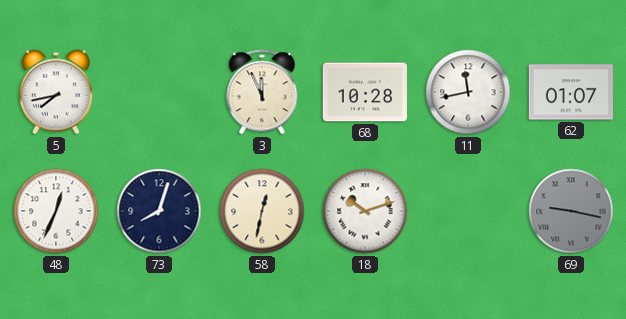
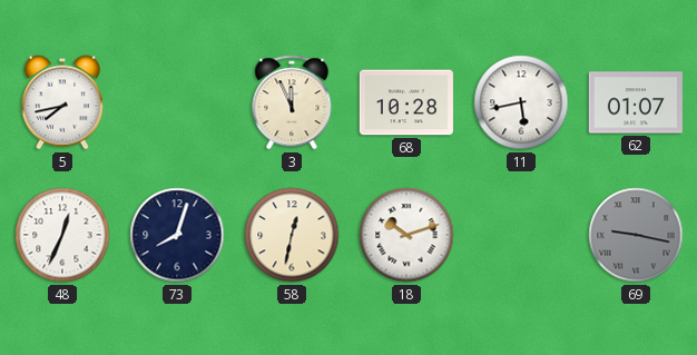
11: 11:43 -> 5:43 (521, 102)
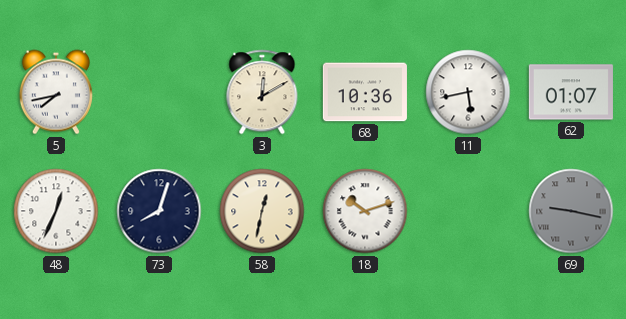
3: 11:56 -> 12:10 (262, 92)
68: 10:28 -> 10:36 (365, 92)
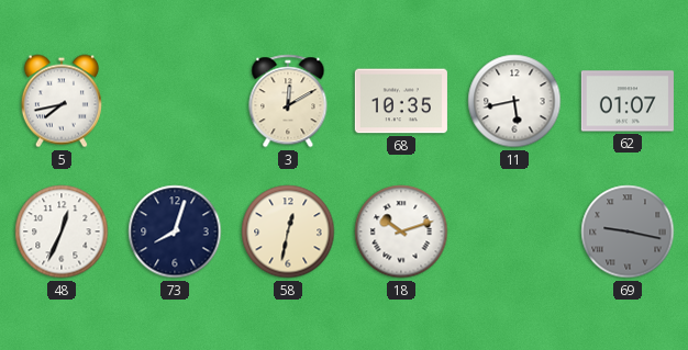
68: 10:36 -> 10:35 (401, 101)
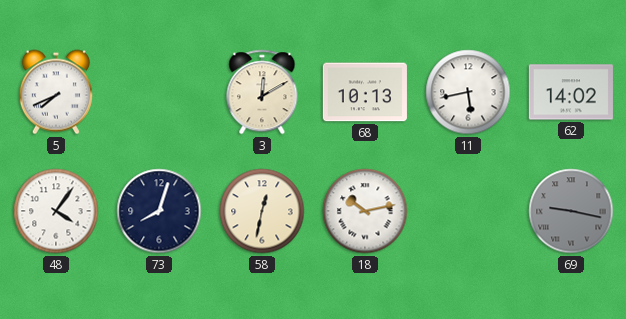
5: 7:43 -> 7:41 (56, 92)
68: 10:35 -> 10:13 (365, 92)
62: 01:07 -> 14:02 (571, 92)
48: 12:34 -> 4:06 (56, 211)
18: 10:12 -> 10:13 (365, 211)
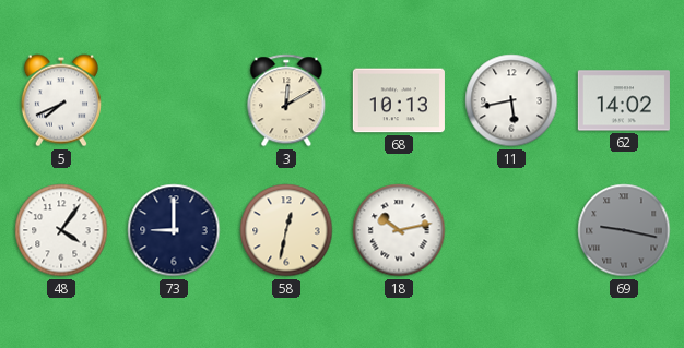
73: 8:03 -> 9:00 (174, 230)
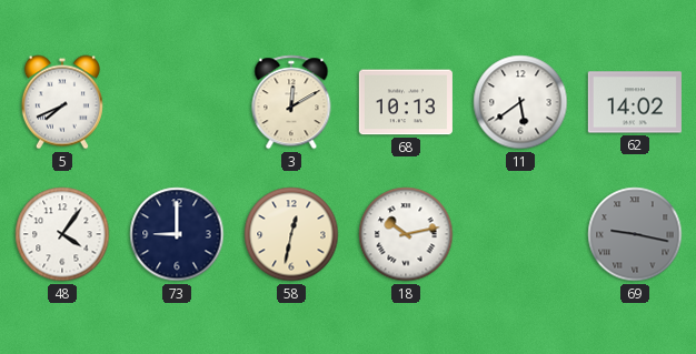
11: 5:43 -> 5:39 (520, 102)
